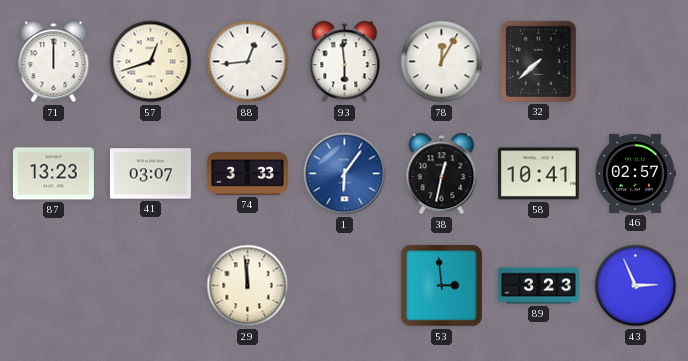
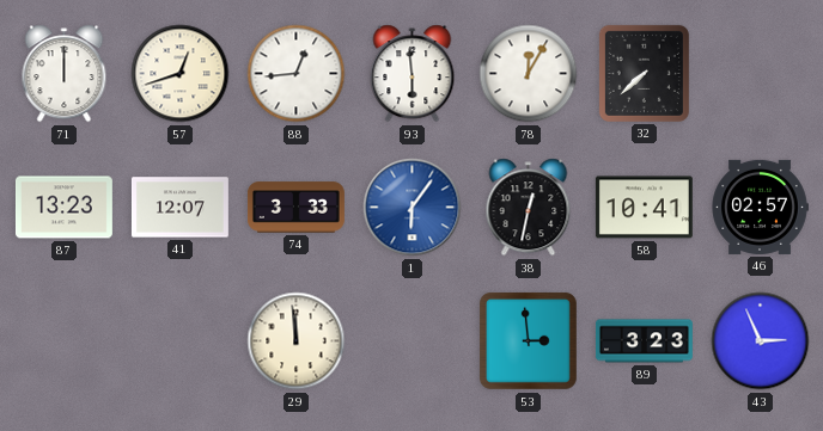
41: 03:07 -> 12:07 (179, 208)
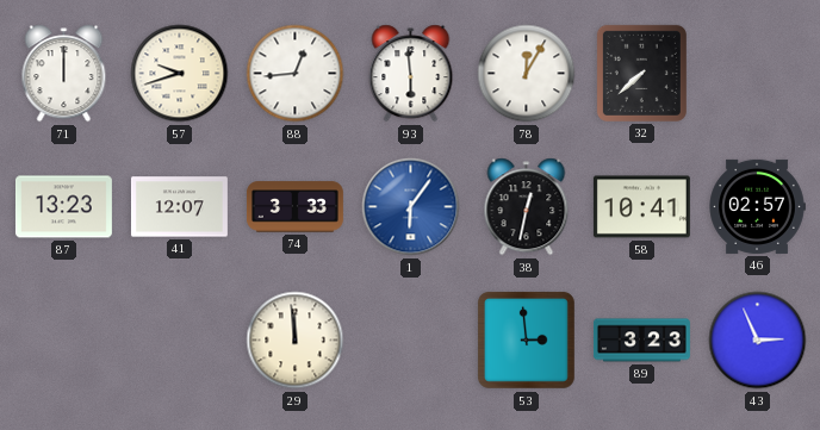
57: 12:42 -> 9:42 (180, 74)
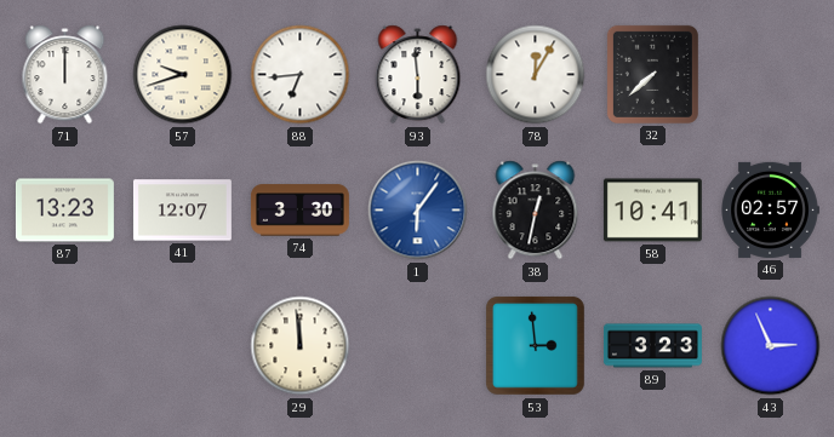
88: 12:44 -> 6:44 (301, 75)
74: 3:33 -> 3:30 (299, 211)
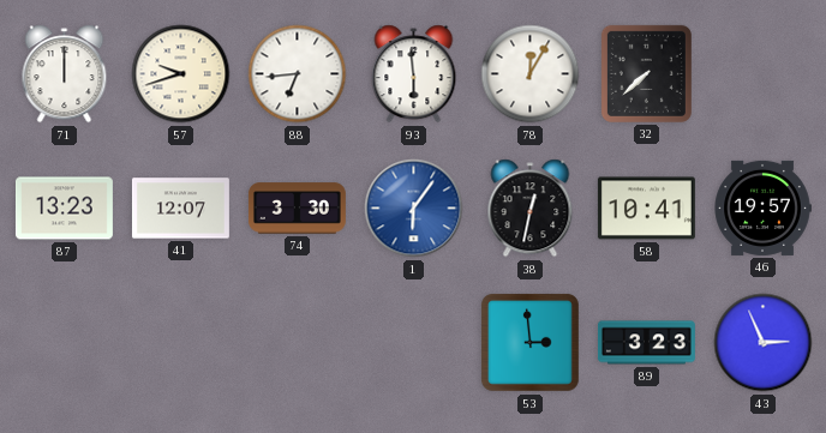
46: 02:57 -> 19:57 (762, 208)
29: 11:59 -> none (301, 346)
